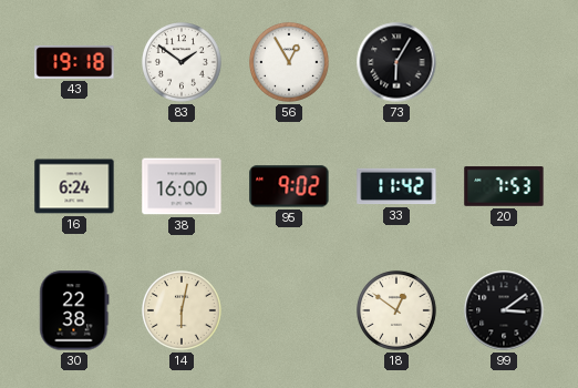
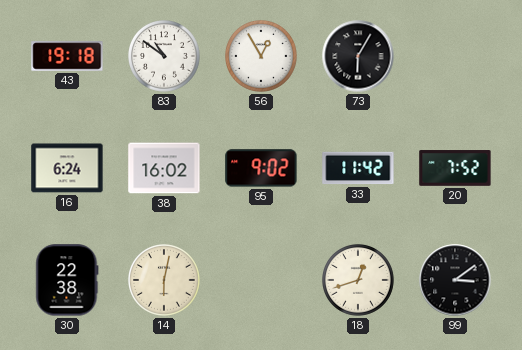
83: 1:51 -> 10:51 (165, 57)
38: 16:00 -> 16:02 (164, 168)
20: 7:53 -> 7:52 (455, 168)
18: 12:51 -> 12:42 (359, 281)
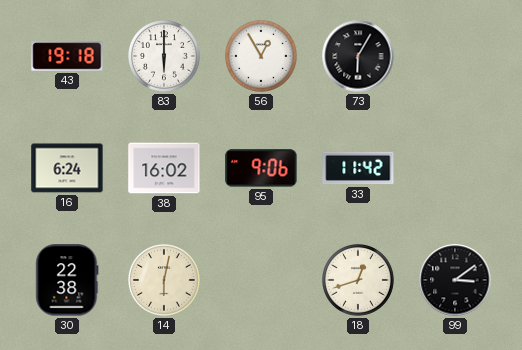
83: 10:51 -> 6:00 (165, 57)
95: 9:02 -> 9:06 (261, 168)
20: 7:52 -> none (455, 168)
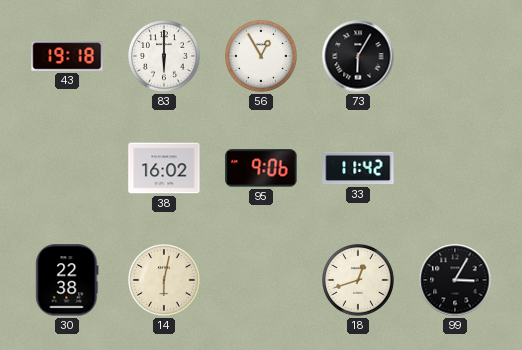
16: 6:24 -> none (67, 168)
99: 3:09 -> 3:05 (455, 280)
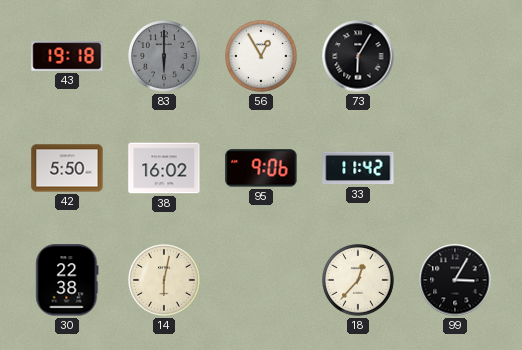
83 dial: white -> grey (165, 57)
42: none -> 5:50 (67, 168)
18: 12:42 -> 12:37 (359, 281)
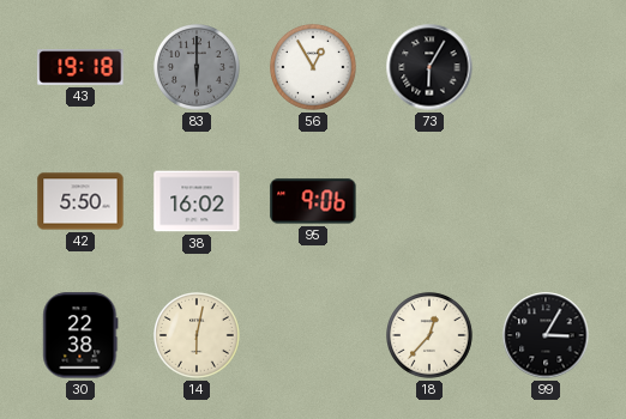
33: 11:42 -> none (358, 168)
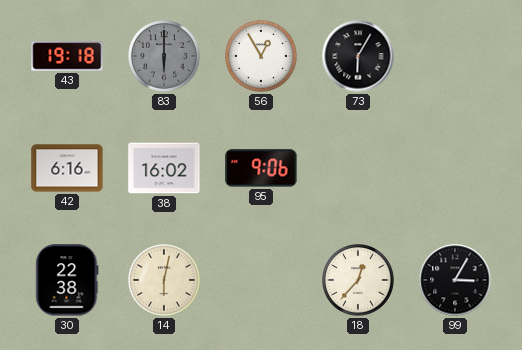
42: 5:50 -> 6:16 (67, 168)
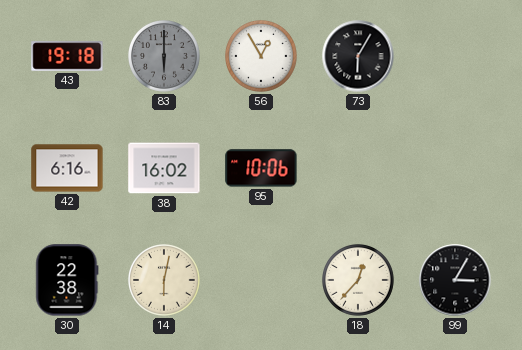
95: 9:06 -> 10:06 (261, 168)
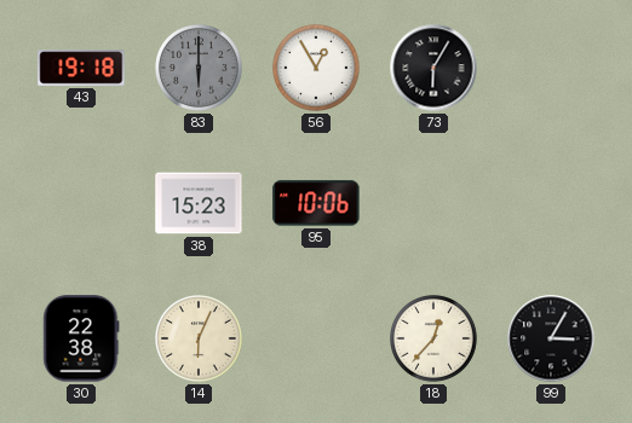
42: 6:16 -> none (67, 168)
38: 16:02 -> 15:23 (199, 203)
14: 6:02 -> 6:04 (200, 340)
